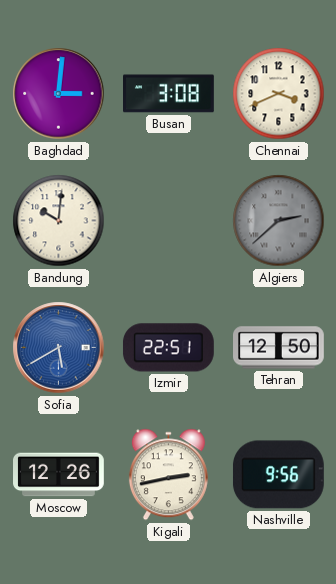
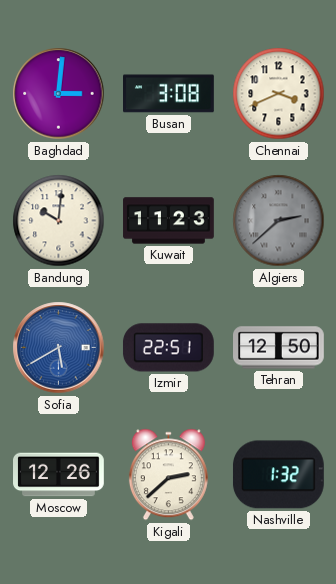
Kuwait: none -> 11:23 (169, 221)
Kigali: 2:43 -> 2:38 (168, 475)
Nashville: 9:56 -> 1:32 (278, 475)
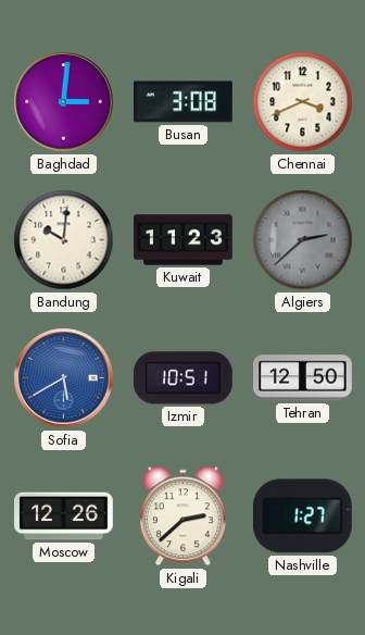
Izmir: 22:51 -> 10:51 (182, 378)
Nashville: 1:32 -> 1:27 (302, 516)
